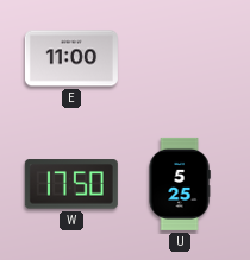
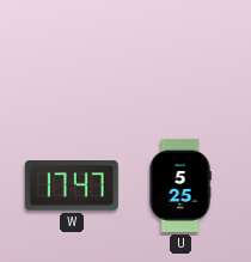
E: 11:00 -> none (71, 58)
W: 17:50 -> 17:47 (72, 185)
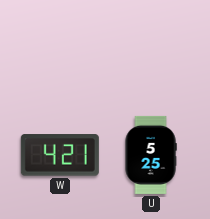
W: 17:47 -> 4:21 (60, 155)
